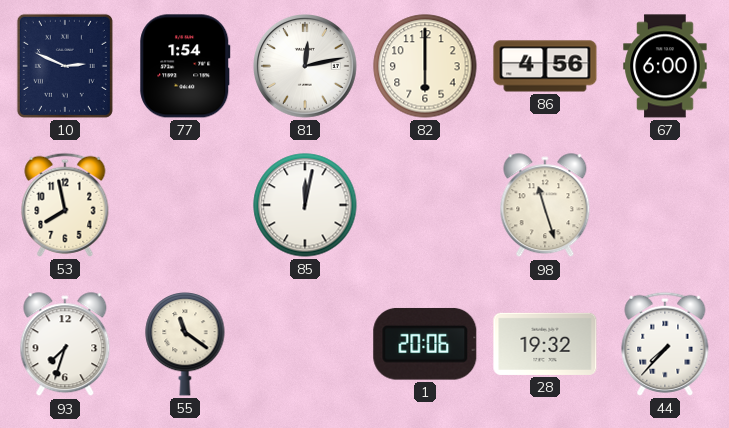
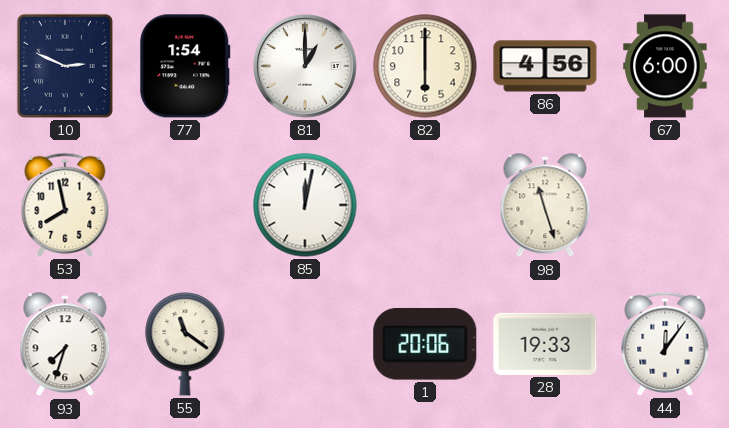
81: 12:13 -> 1:00 (306, 67)
28: 19:32 -> 19:33 (545, 344)
44: 7:37 -> 12:06 (665, 344)
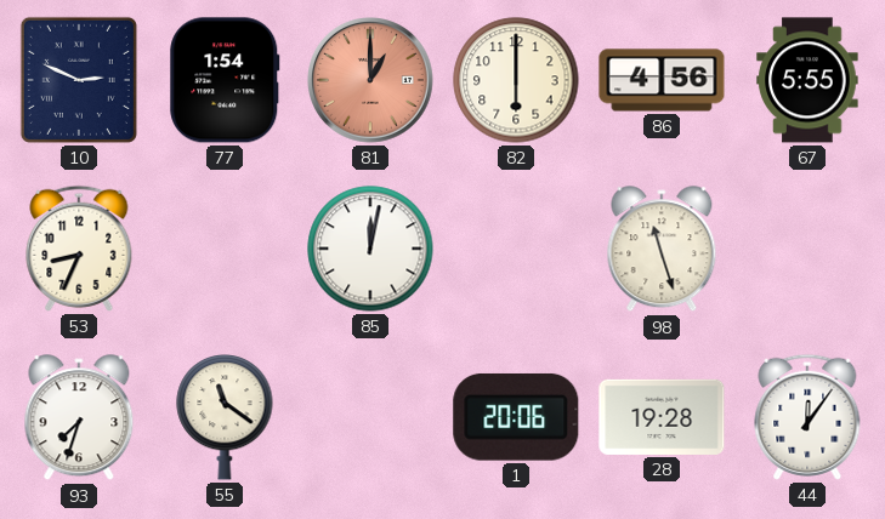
81 dial: white -> salmon (371, 81)
67: 6:00 -> 5:55 (807, 80)
53: 7:58 -> 8:34 (79, 249)
28: 19:33 -> 19:28 (662, 417)
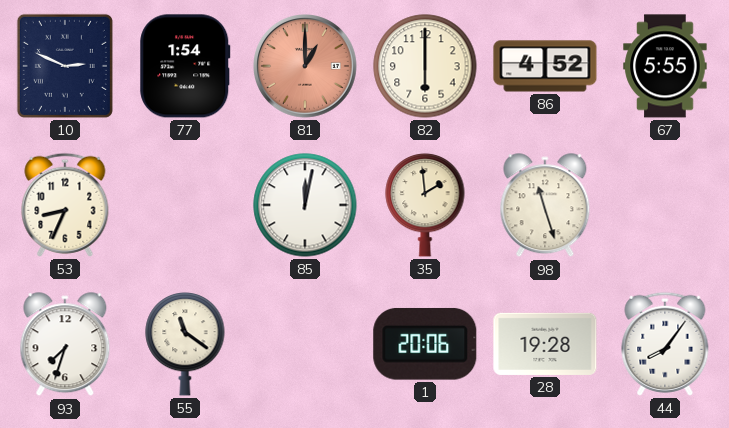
86: 4:56 -> 4:52 (545, 66)
35: none -> 1:59 (425, 205)
44: 12:06 -> 8:06 (665, 344)
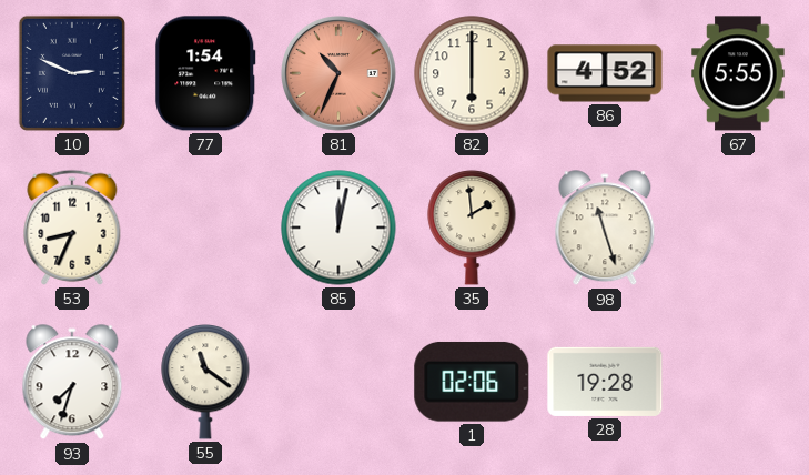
81: 1:00 -> 10:34 (340, 74)
1: 20:06 -> 02:06 (472, 382)
44: 8:06 -> none (665, 344)
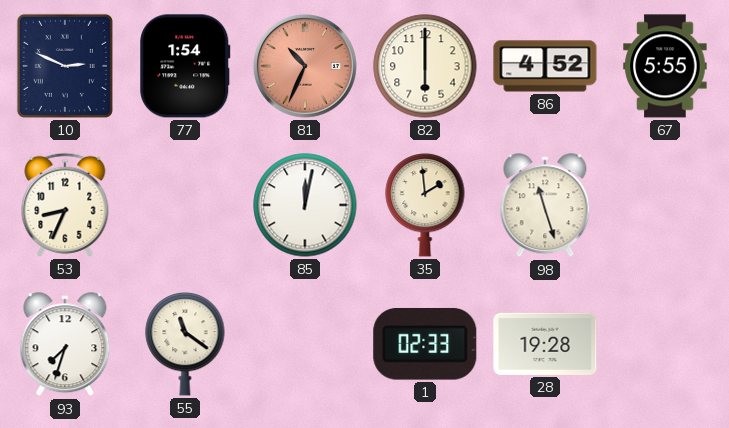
1: 02:06 -> 02:33 (425, 344)
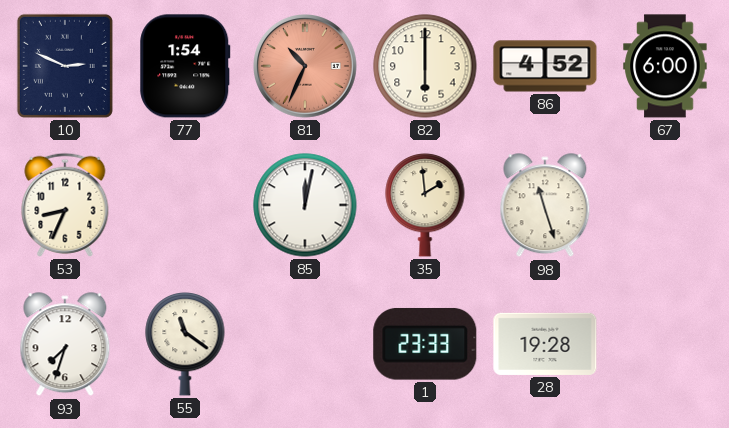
67: 5:55 -> 6:00 (665, 66)
1: 02:33 -> 23:33 (425, 344)
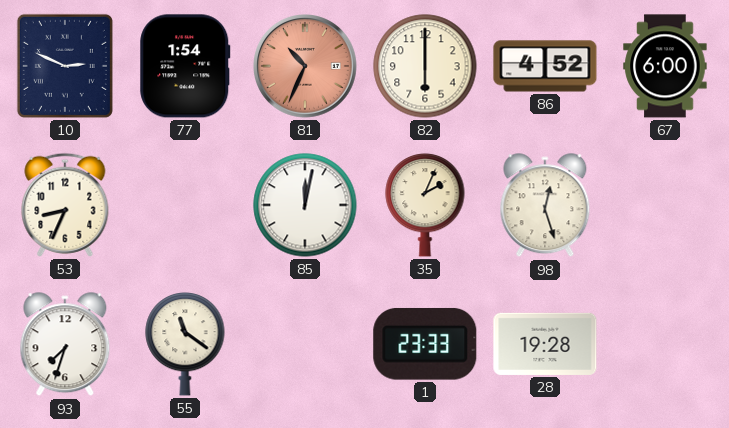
35: 1:59 -> 2:04 (425, 205)
98: 11:27 -> 12:27 (545, 206)
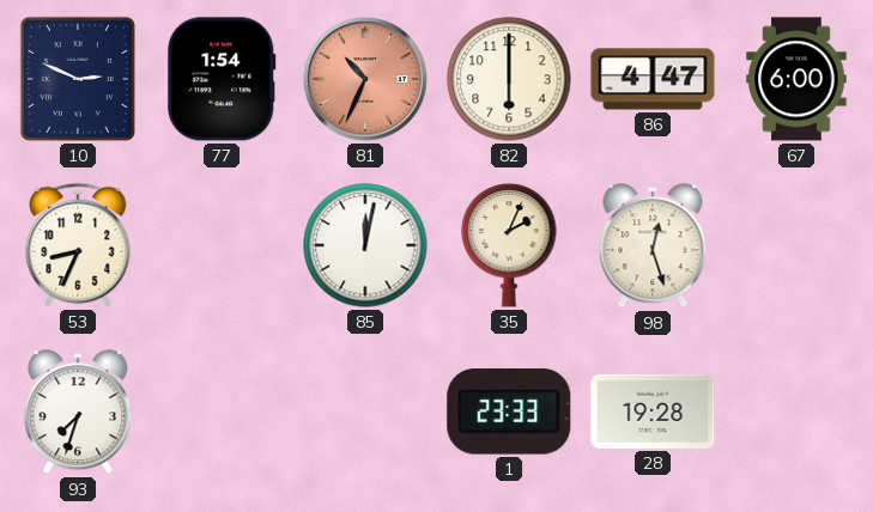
86: 4:52 -> 4:47 (653, 79)
55: 11:21 -> none (185, 344)
